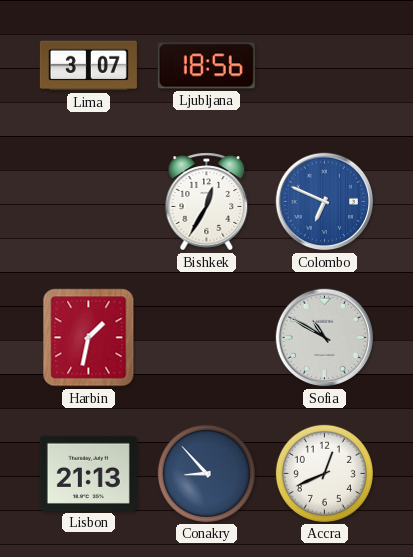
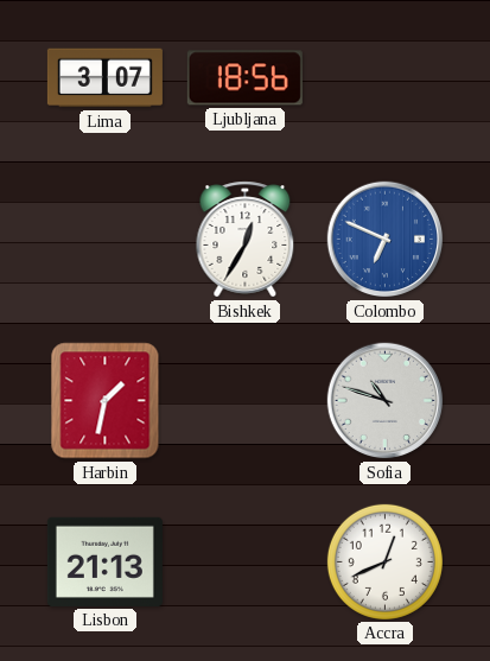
Sofia: 10:50 -> 10:48 (386, 401)
Conakry: 8:53 -> none (206, 473)
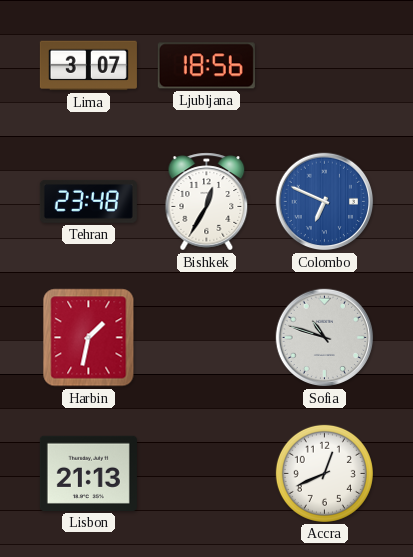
Tehran: none -> 23:48 (88, 201)
